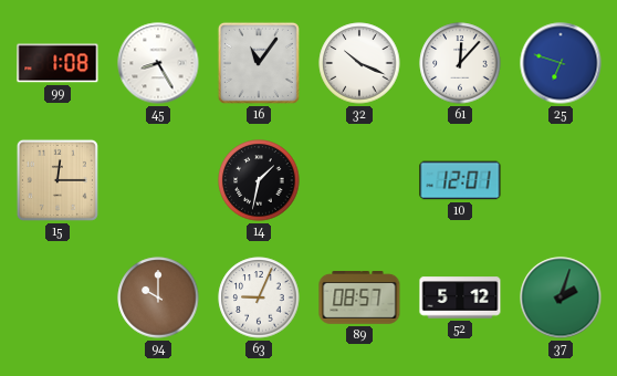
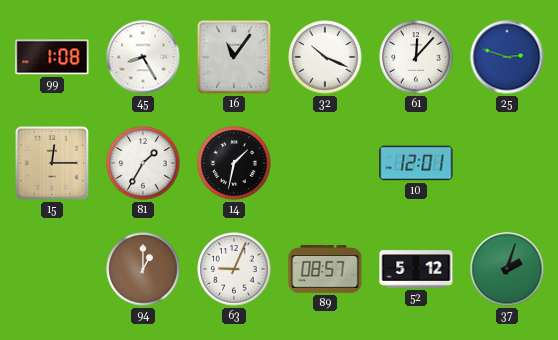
25: 6:48 -> 2:48 (507, 57)
81: none -> 1:35 (143, 163)
94: 10:00 -> 1:00 (143, 269)
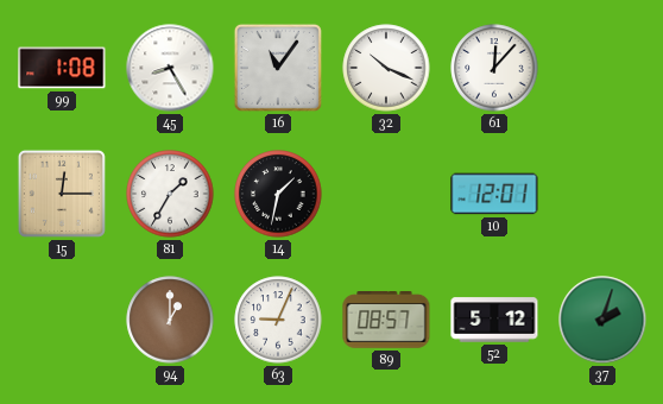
25: 2:48 -> none (507, 57)
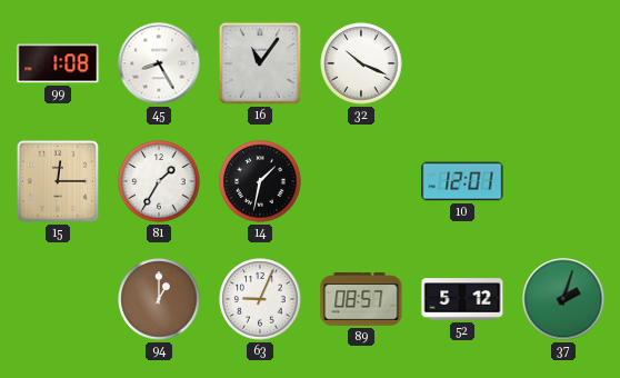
61: 12:07 -> none (494, 68)
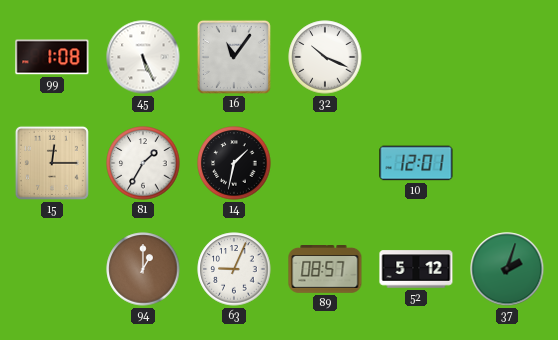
45: 8:25 -> 5:26 (143, 57)
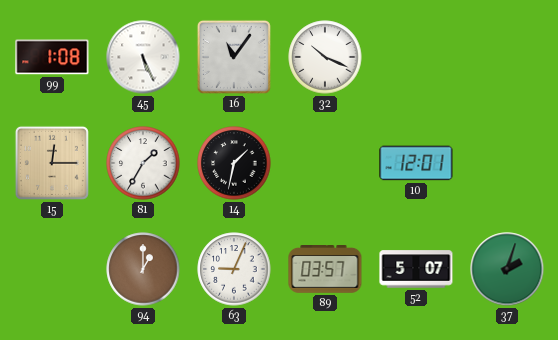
89: 08:57 -> 03:57 (325, 270)
52: 5:12 -> 5:07 (416, 269)
